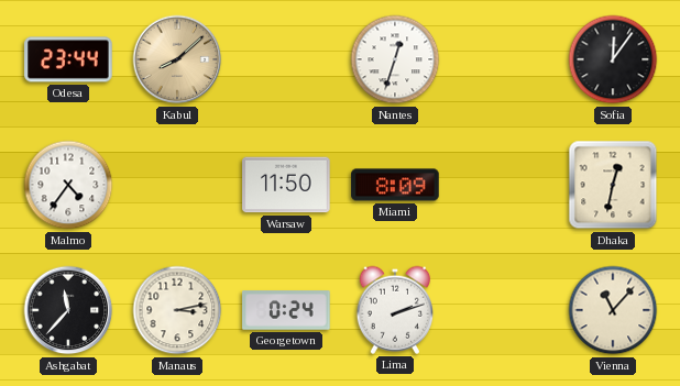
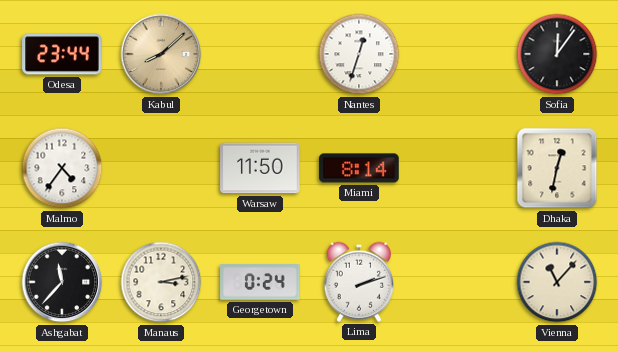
Miami: 8:09 -> 8:14 (359, 168)
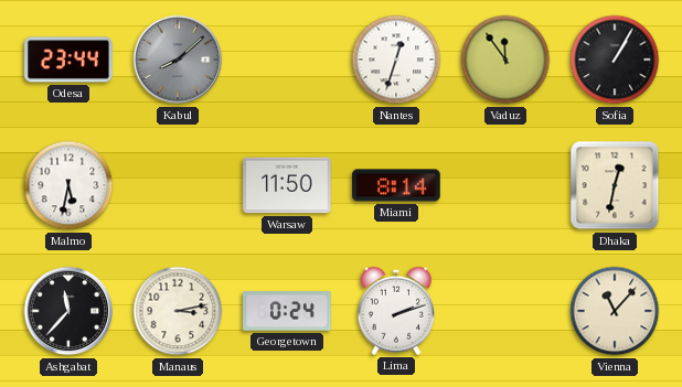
Kabul dial: champagne -> grey (178, 60)
Vaduz: none -> 11:54 (505, 60)
Sofia: 12:06 -> 1:05 (615, 60)
Malmo: 4:36 -> 5:32 (68, 185)
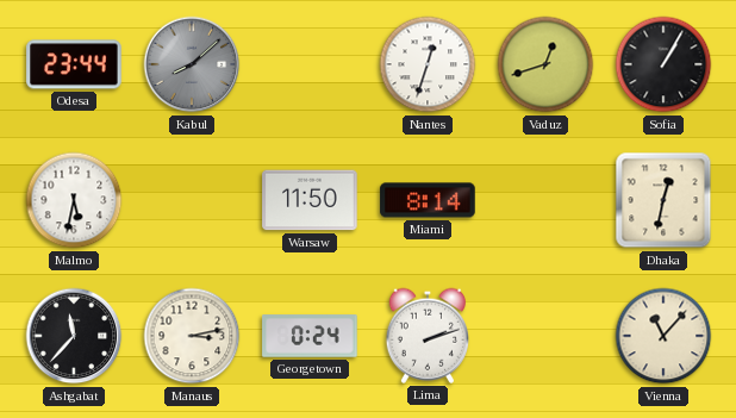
Vaduz: 11:54 -> 12:42 (545, 64)
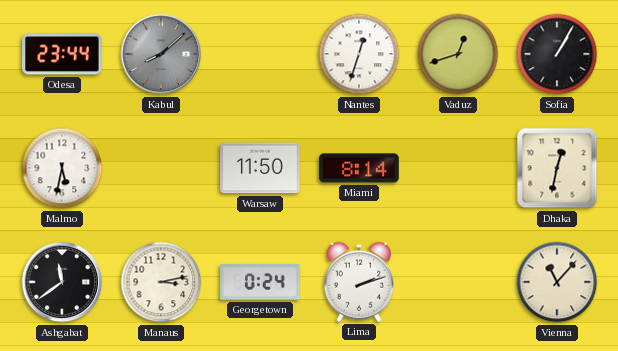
Ashgabat: 11:37 -> 11:39 (62, 282)
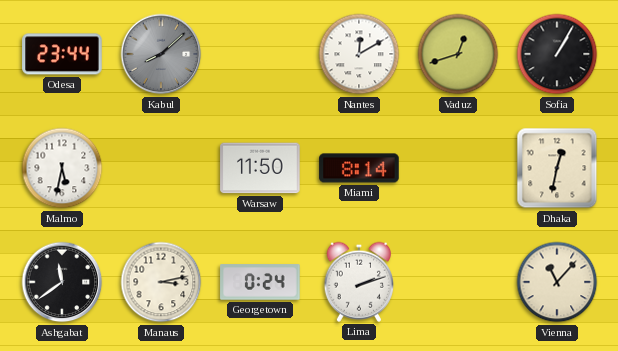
Nantes: 12:33 -> 12:10 (359, 54)
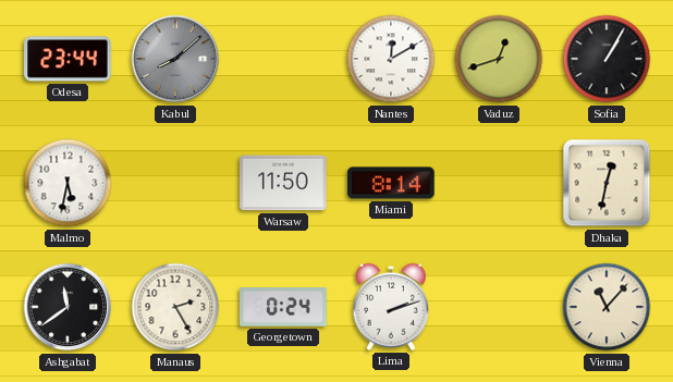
Manaus: 3:13 -> 2:25 (175, 307)
